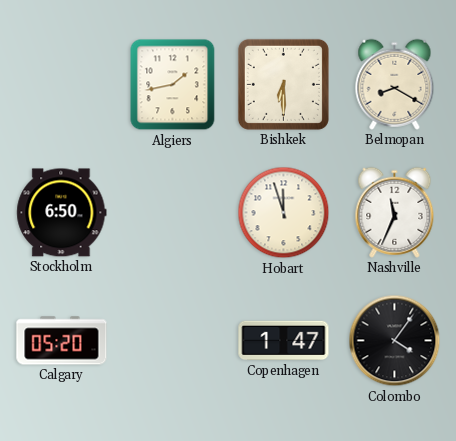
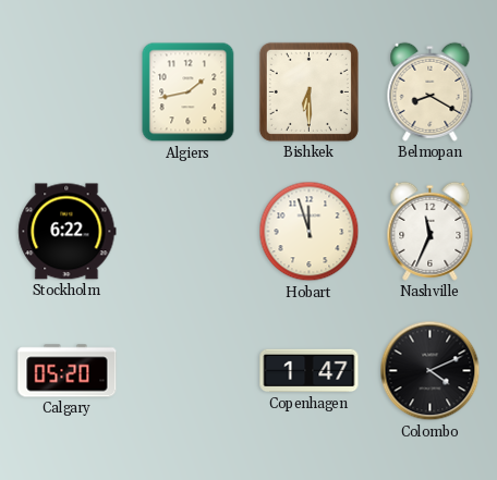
Stockholm: 6:50 -> 6:22 (68, 232)
Colombo: 4:06 -> 4:11 (431, 371)
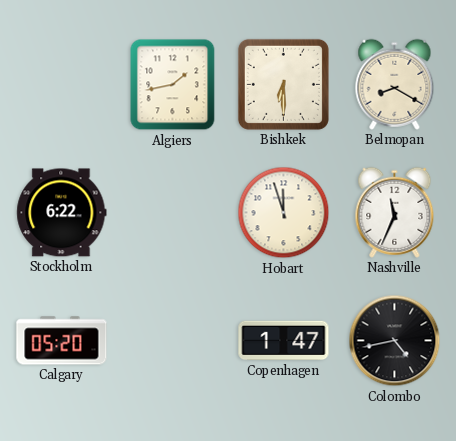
Colombo: 4:11 -> 4:43 (395, 341)
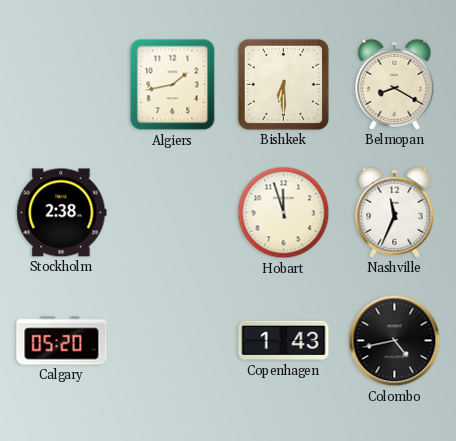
Stockholm: 6:22 -> 2:38 (62, 213)
Copenhagen: 1:47 -> 1:43 (284, 341)
